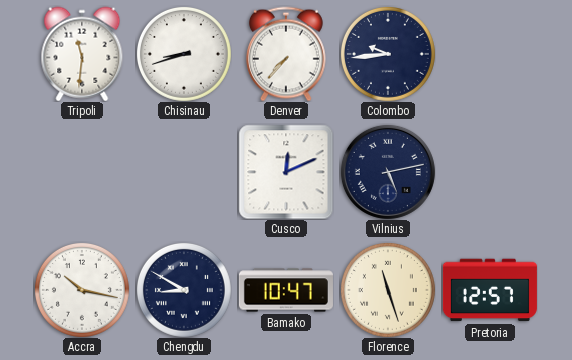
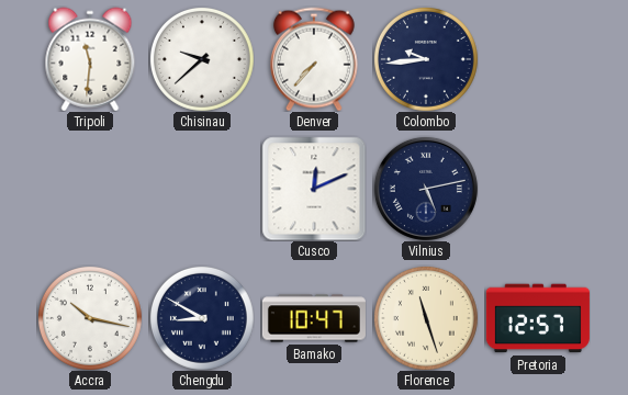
Chisinau: 8:42 -> 9:38 (202, 59)
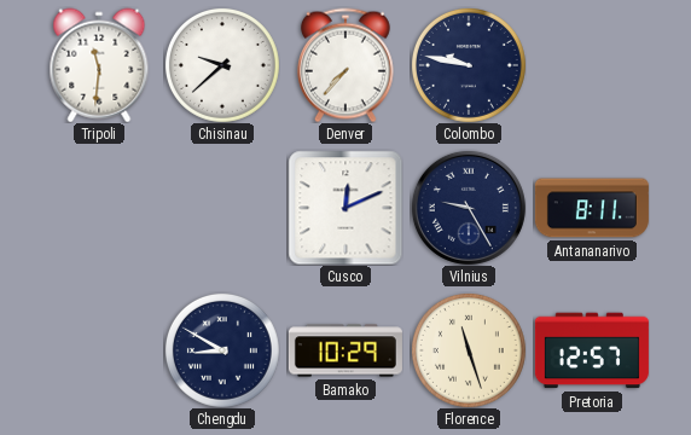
Colombo: 9:44 -> 9:47 (469, 65)
Vilnius: 5:13 -> 9:25 (469, 208)
Antananarivo: none -> 8:11 (592, 208)
Accra: 10:17 -> none (90, 318)
Bamako: 10:47 -> 10:29 (345, 350)
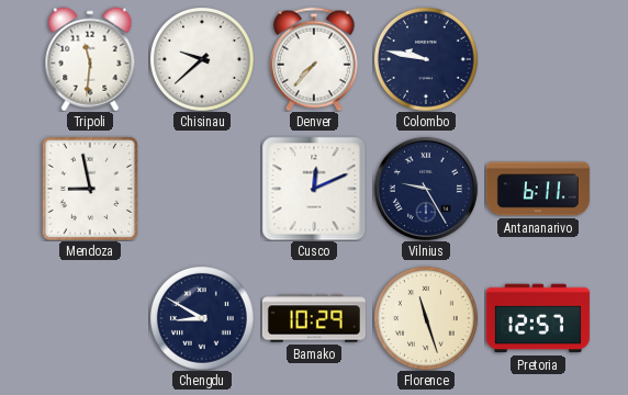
Mendoza: none -> 8:58 (89, 188)
Antananarivo: 8:11 -> 6:11 (538, 189)
